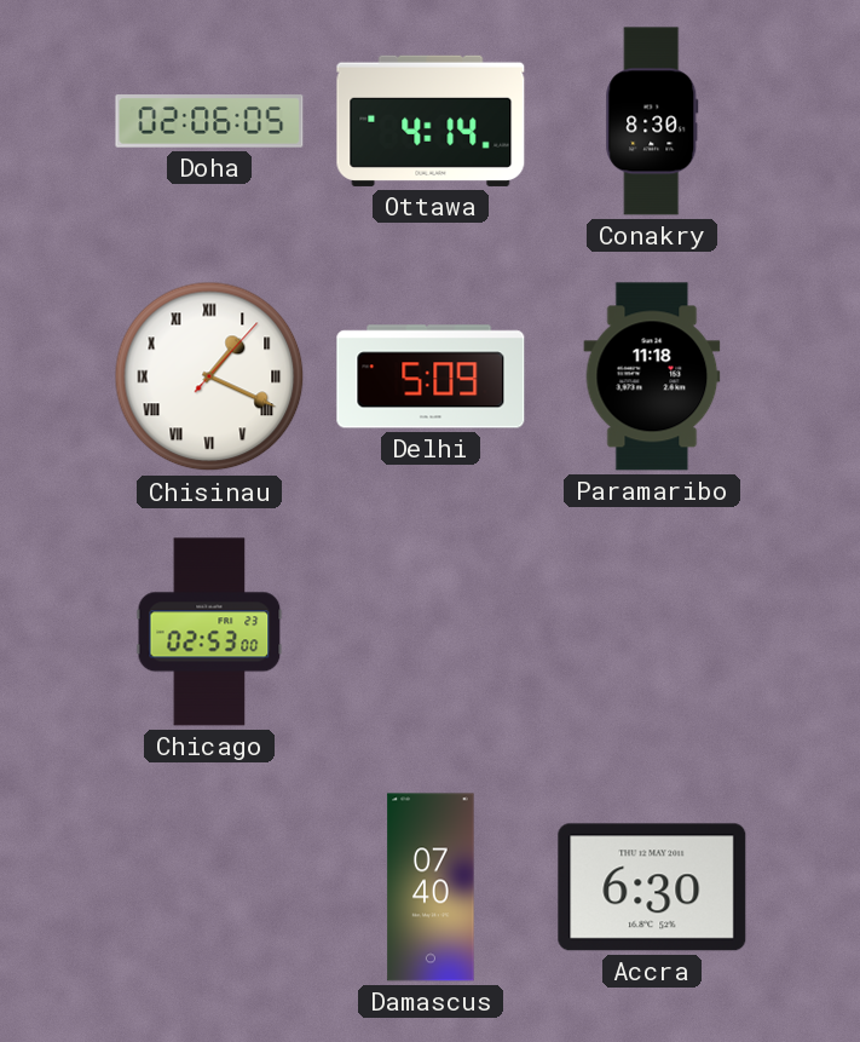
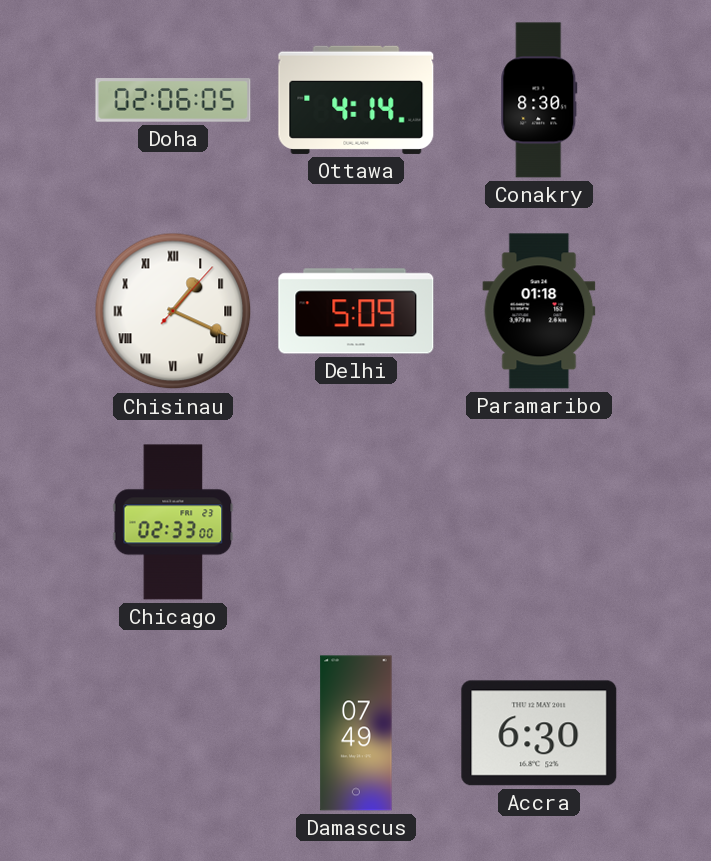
Paramaribo: 11:18 -> 01:18 (539, 311)
Chicago: 02:53 -> 02:33 (173, 522)
Damascus: 07:40 -> 07:49 (356, 733)
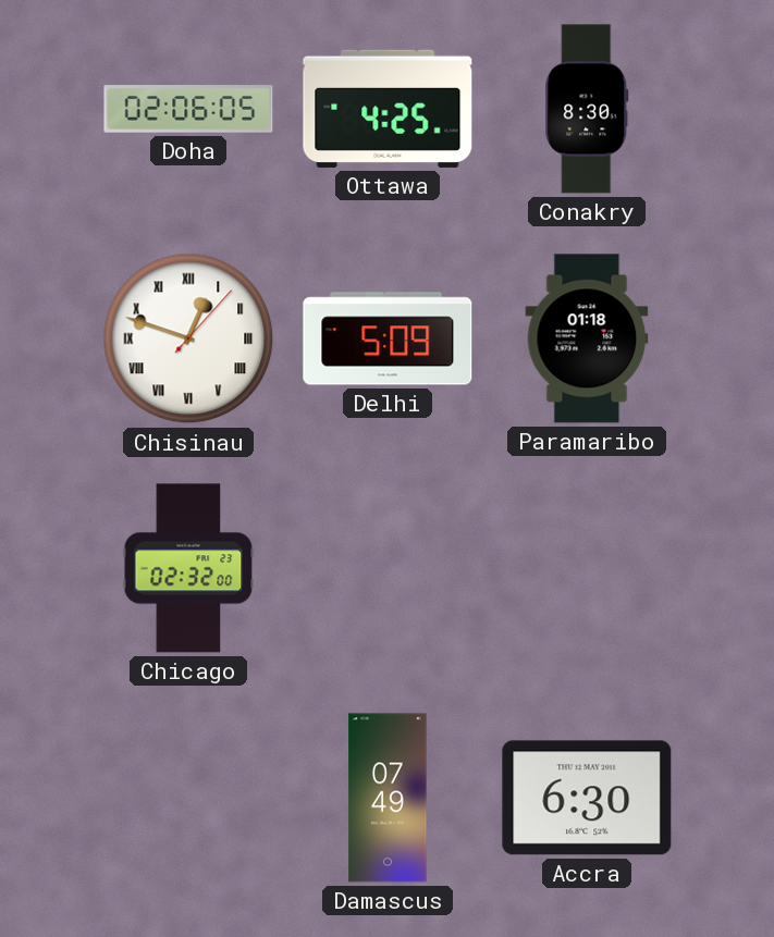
Ottawa: 4:14 -> 4:25 (388, 109)
Chisinau: 1:19 -> 12:48 (188, 338)
Chicago: 02:33 -> 02:32 (188, 568)
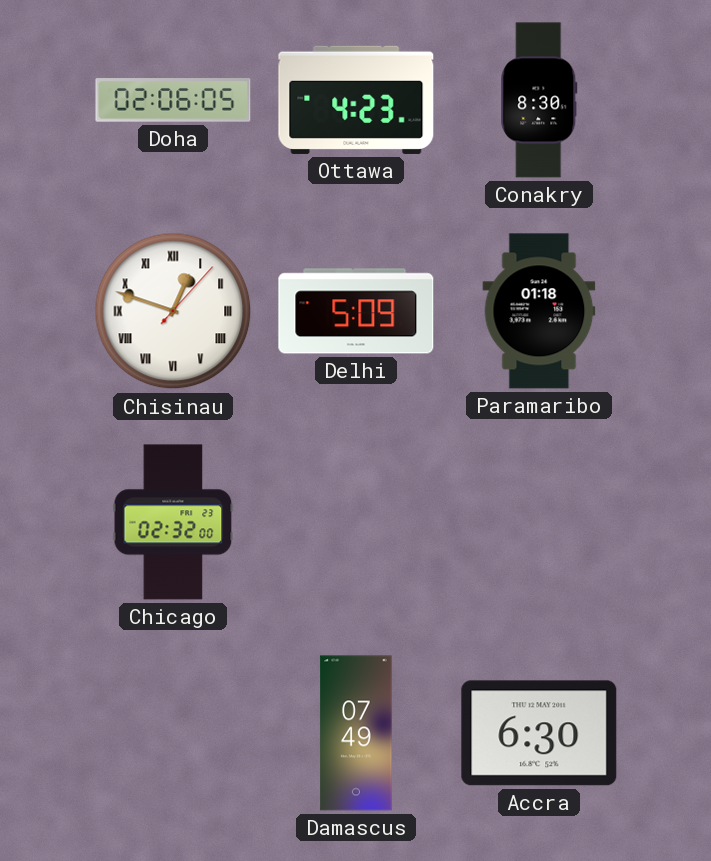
Ottawa: 4:25 -> 4:23 (356, 100)
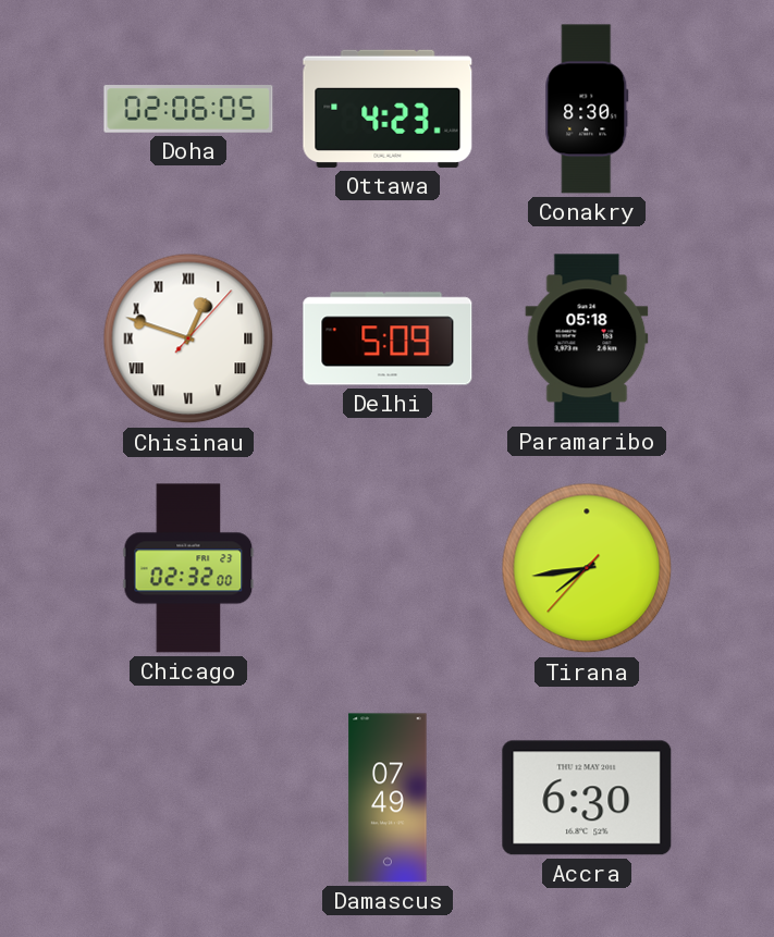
Paramaribo: 01:18 -> 05:18 (587, 338)
Tirana: none -> 7:43 (587, 568)
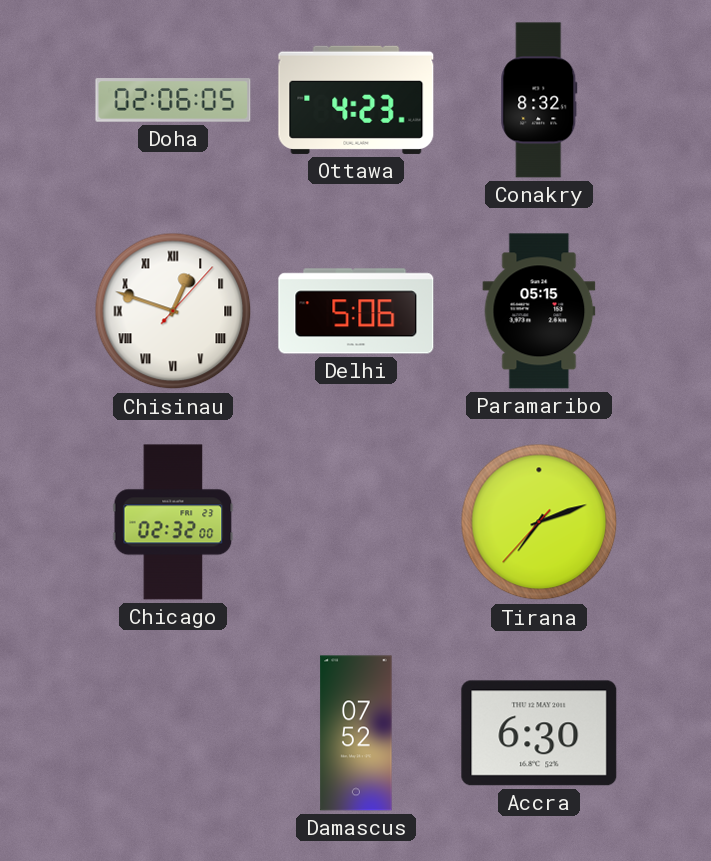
Conakry: 8:30 -> 8:32 (539, 100)
Delhi: 5:09 -> 5:06 (356, 311)
Paramaribo: 05:18 -> 05:15 (539, 311)
Tirana: 7:43 -> 7:11 (539, 522)
Damascus: 07:49 -> 07:52 (356, 733)
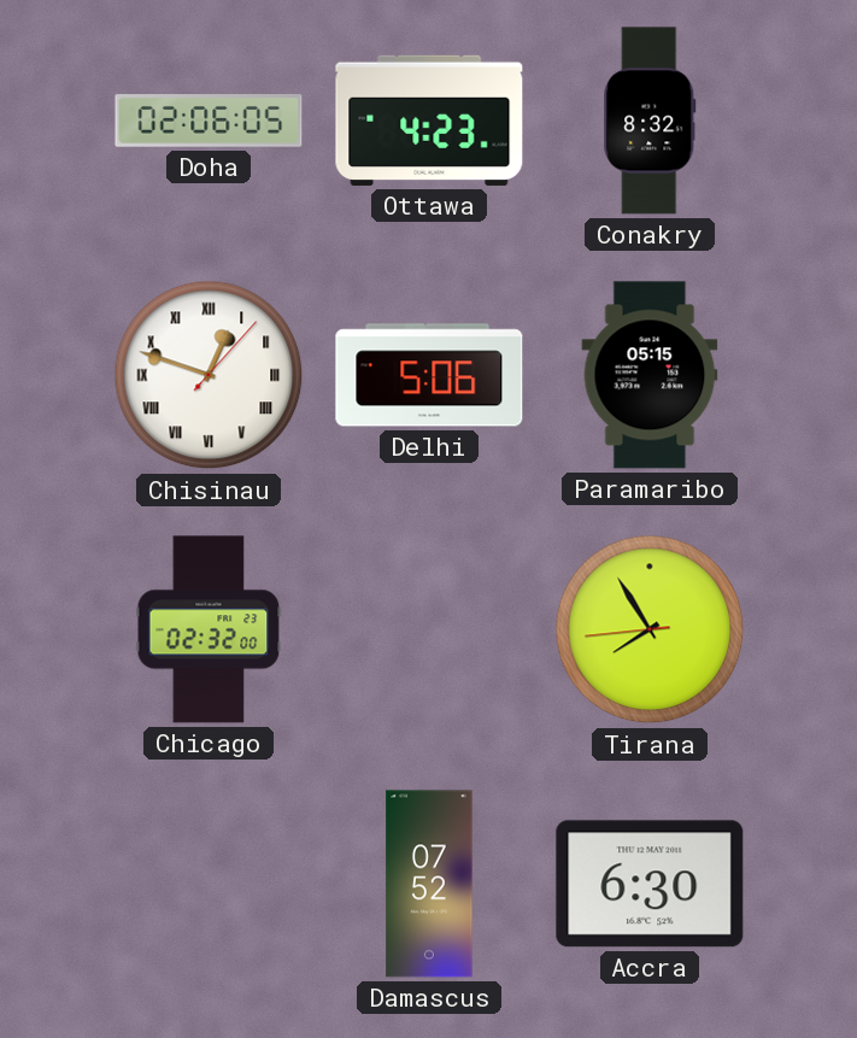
Tirana: 7:11 -> 7:54 (650, 629)
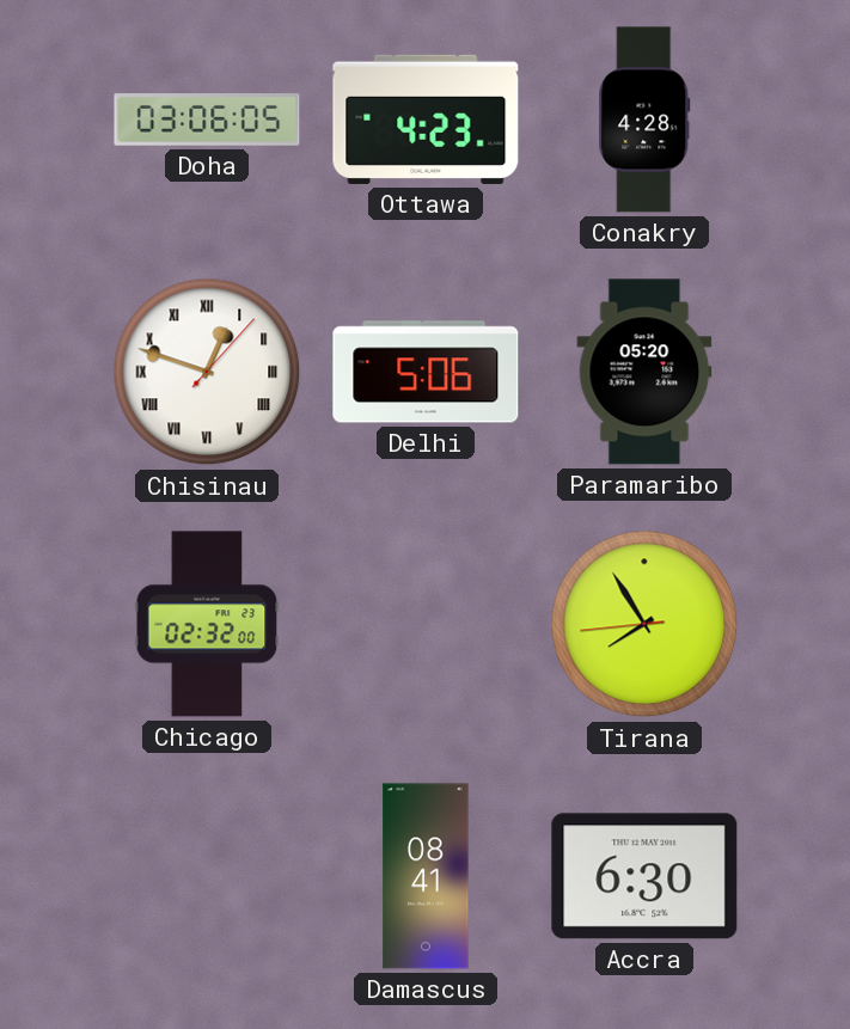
Doha: 02:06 -> 03:06 (207, 120)
Conakry: 8:32 -> 4:28 (644, 120)
Paramaribo: 05:15 -> 05:20 (644, 372)
Damascus: 07:52 -> 08:41 (426, 876)
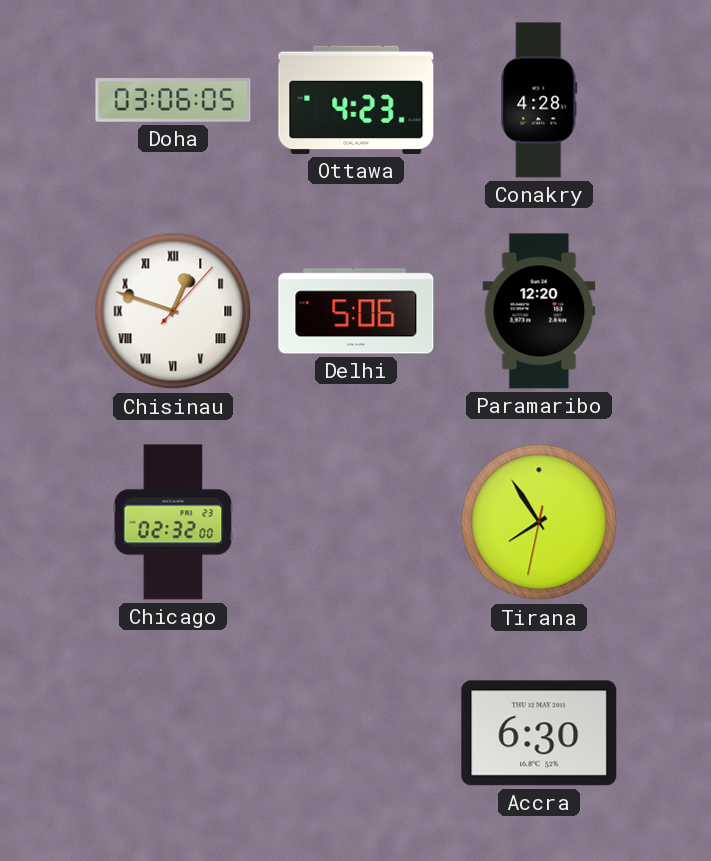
Paramaribo: 05:20 -> 12:20 (539, 311)
Tirana: 7:54:44 -> 7:54:32 (539, 522)
Damascus: 08:41 -> none (426, 876)
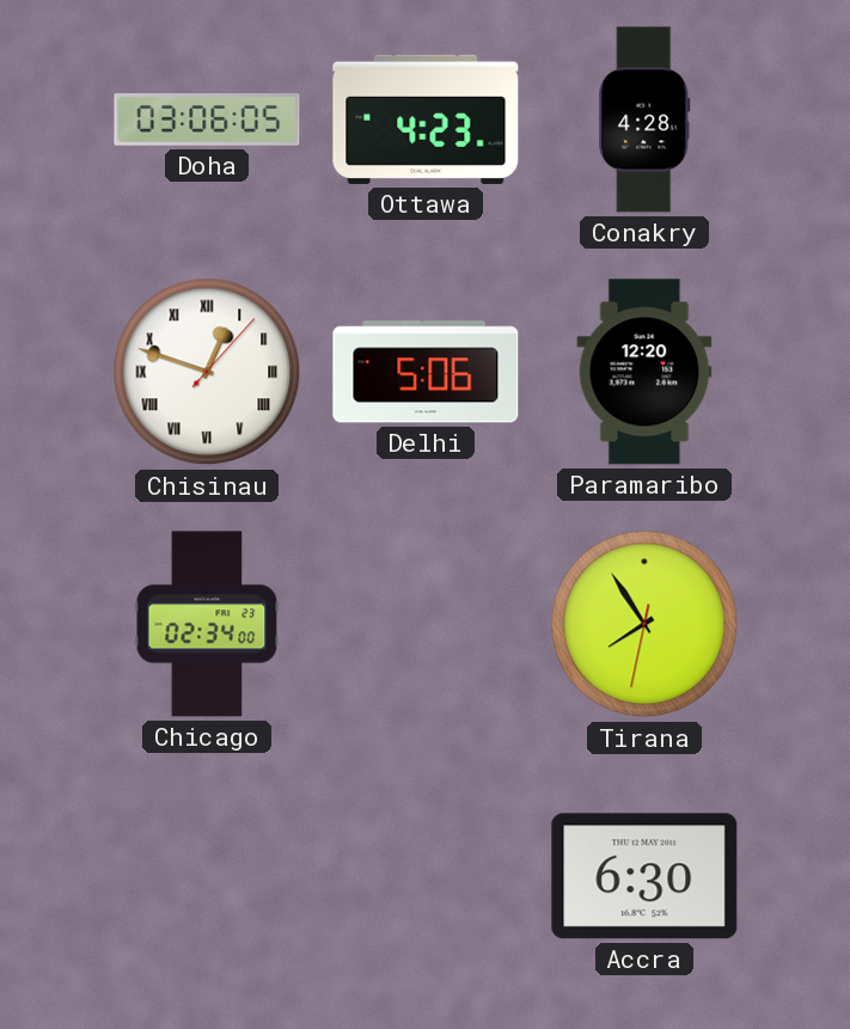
Chicago: 02:32 -> 02:34 (207, 624)
